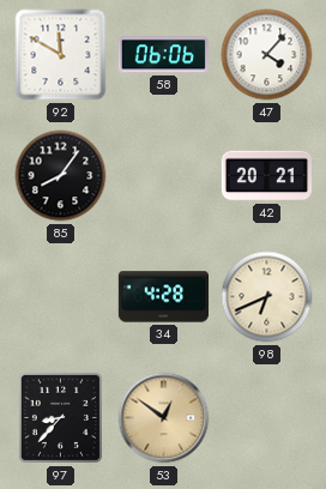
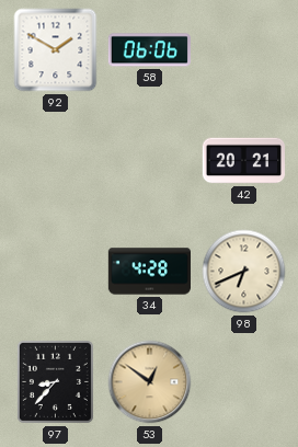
92: 11:50 -> 1:50 (56, 50)
47: 4:07 -> none (267, 55)
85: 8:06 -> none (61, 176)
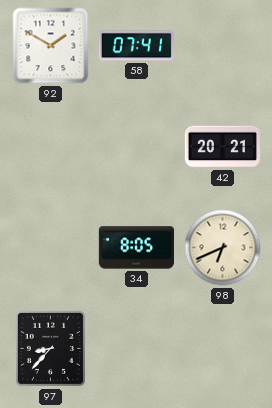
58: 06:06 -> 07:41 (136, 46)
34: 4:28 -> 8:05 (136, 248)
53: 12:51 -> none (150, 382)
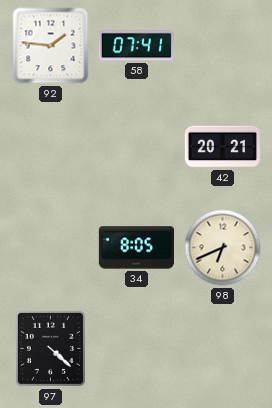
92: 1:50 -> 1:46 (51, 46)
97: 8:37 -> 4:22 (50, 348)
